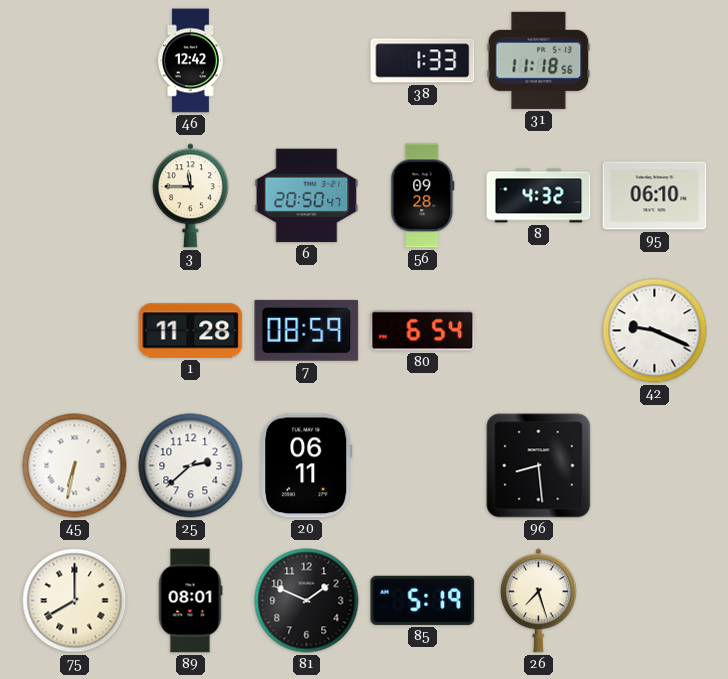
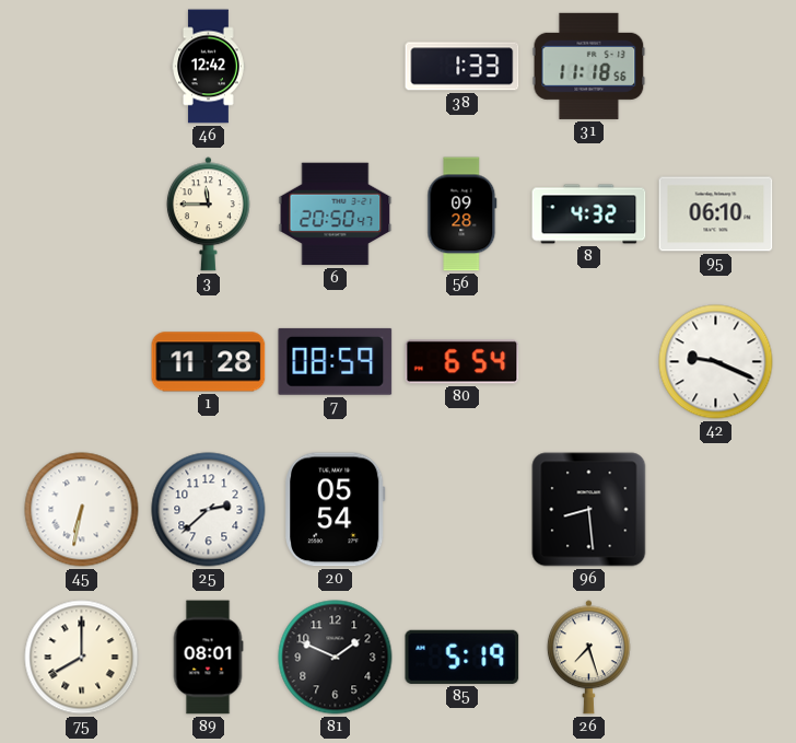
20: 06:11 -> 05:54 (336, 510)
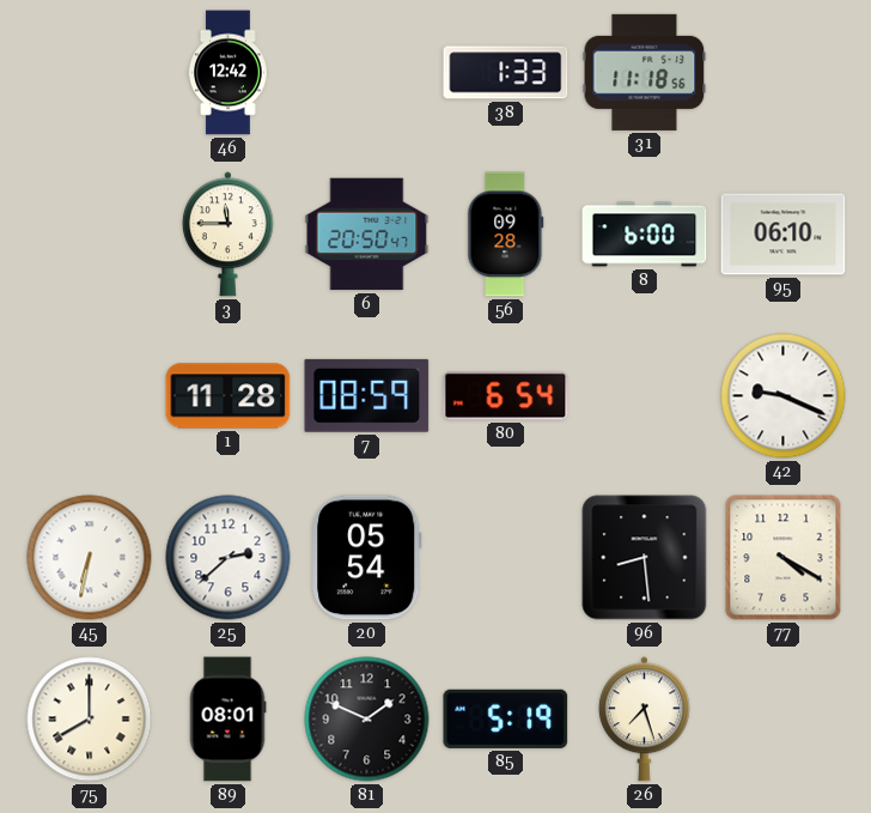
8: 4:32 -> 6:00 (645, 235)
77: none -> 4:20 (784, 558)
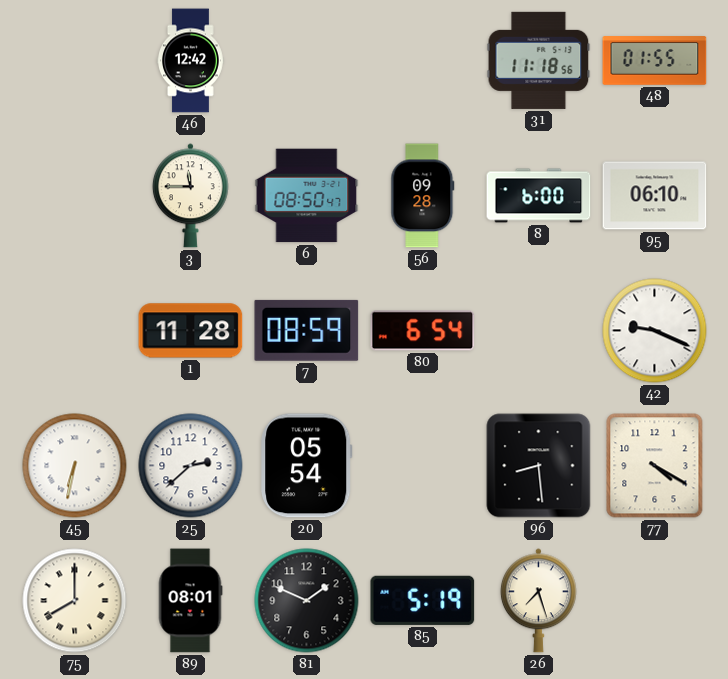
38: 1:33 -> none (506, 73)
48: none -> 01:55 (655, 61)
6: 20:50 -> 08:50 (307, 196)
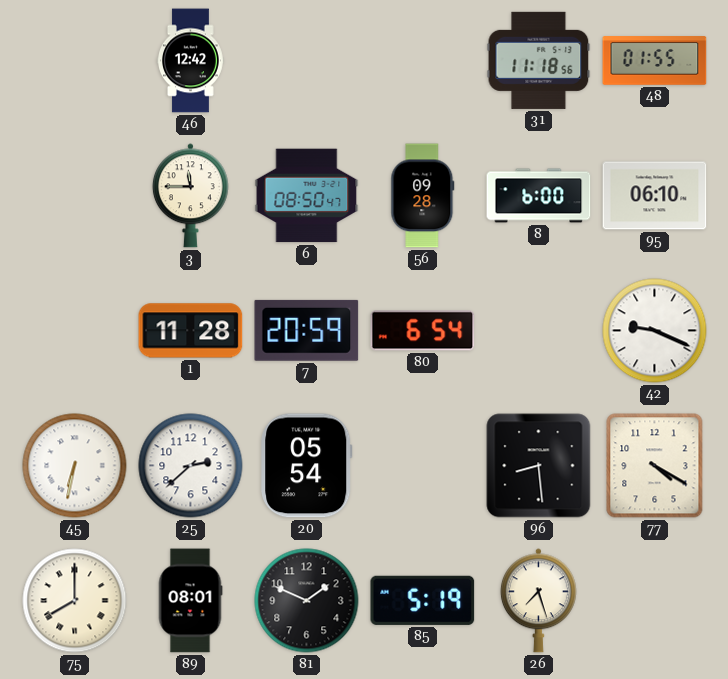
7: 08:59 -> 20:59 (307, 330)
